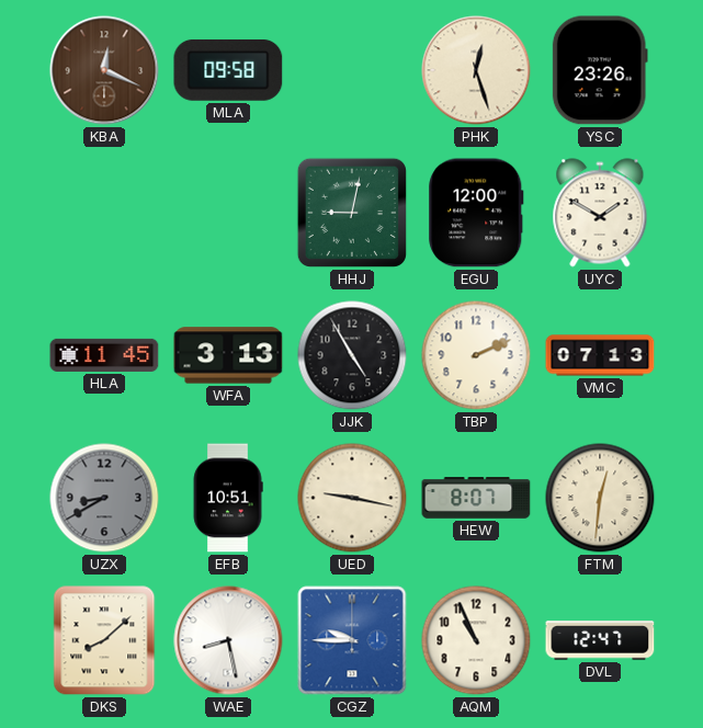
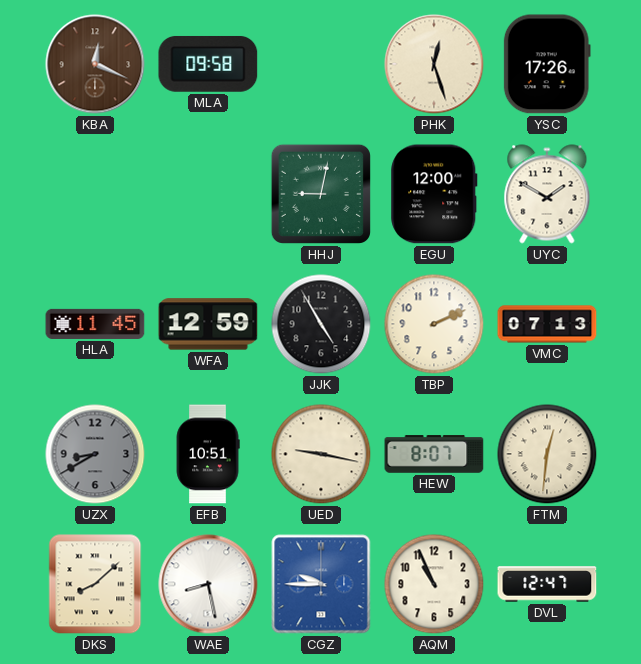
YSC: 23:26 -> 17:26 (547, 64)
WFA: 3:13 -> 12:59 (208, 324)
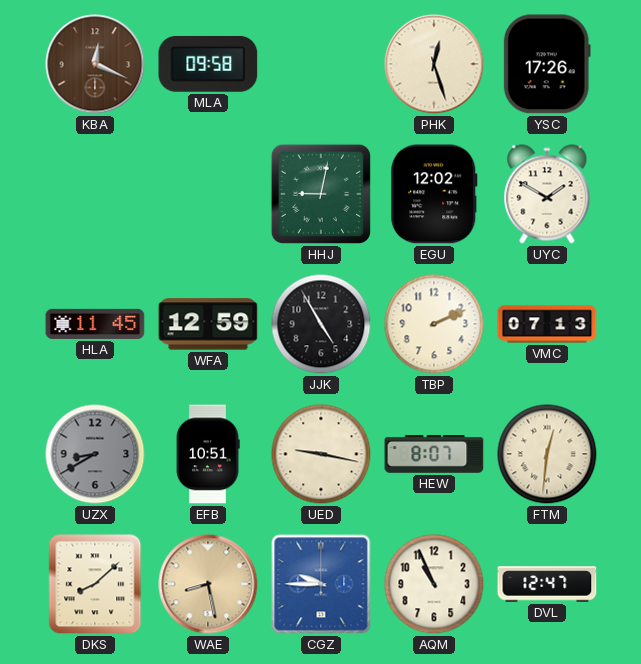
EGU: 12:00 -> 12:02 (434, 194)
WAE dial: white -> champagne (208, 584)
